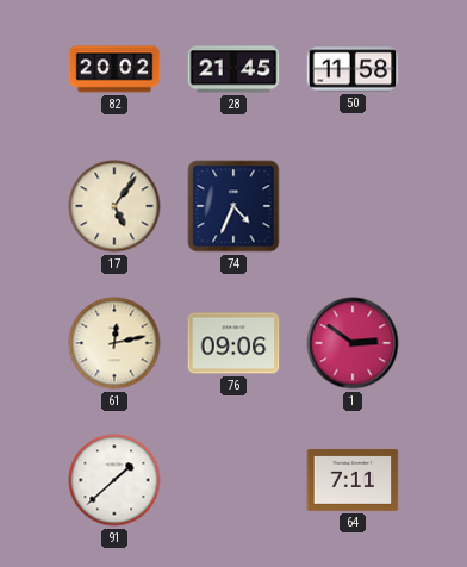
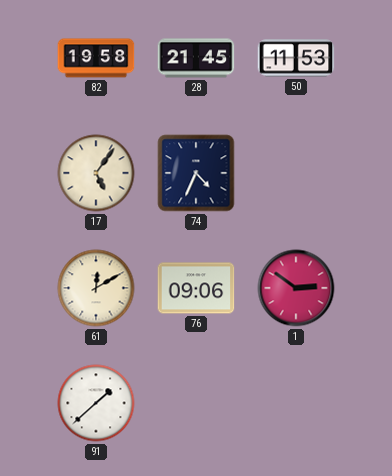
82: 20:02 -> 19:58 (96, 58)
50: 11:58 -> 11:53 (296, 58)
61: 12:13 -> 12:10 (96, 288)
64: 7:11 -> none (353, 480)
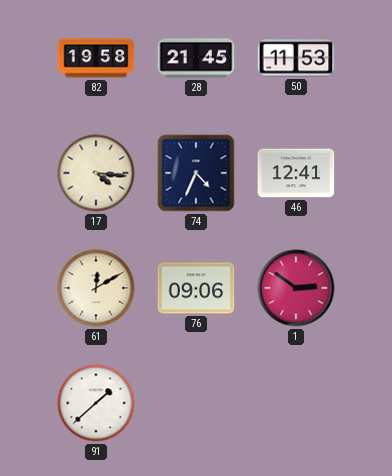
17: 5:06 -> 4:16 (96, 173)
46: none -> 12:41 (296, 173)
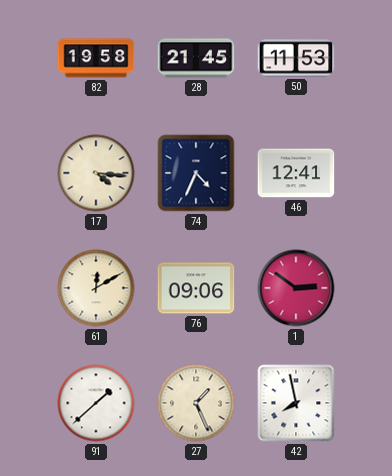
27: none -> 1:26 (196, 403)
42: none -> 7:58 (296, 403)
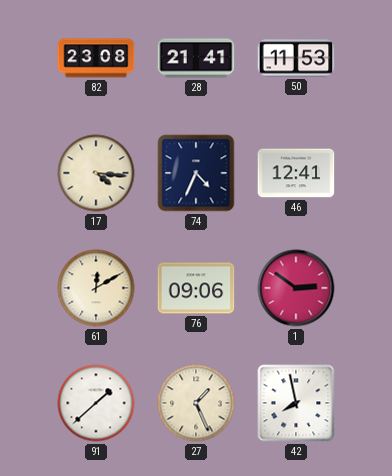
82: 19:58 -> 23:08 (96, 58)
28: 21:45 -> 21:41 (196, 58)
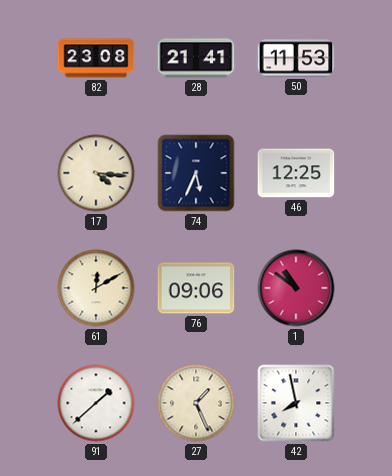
74: 4:34 -> 5:34 (196, 173)
46: 12:41 -> 12:25 (296, 173)
1: 2:51 -> 10:51 (296, 288)
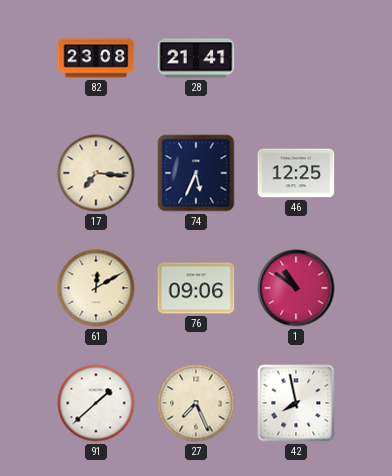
50: 11:53 -> none (296, 58)
17: 4:16 -> 7:16 (96, 173)
27: 1:26 -> 7:26 (196, 403)
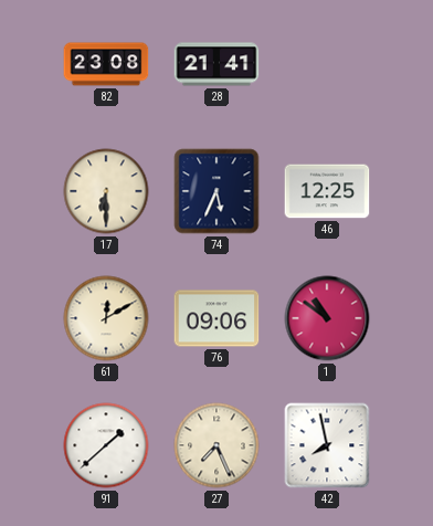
17: 7:16 -> 6:30 (106, 191)
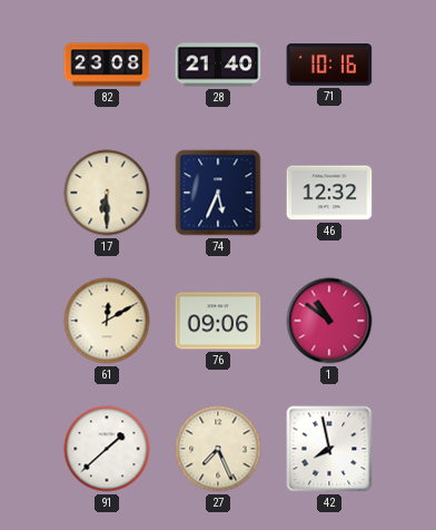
28: 21:41 -> 21:40 (218, 65)
71: none -> 10:16 (329, 66)
46: 12:25 -> 12:32 (329, 193)
